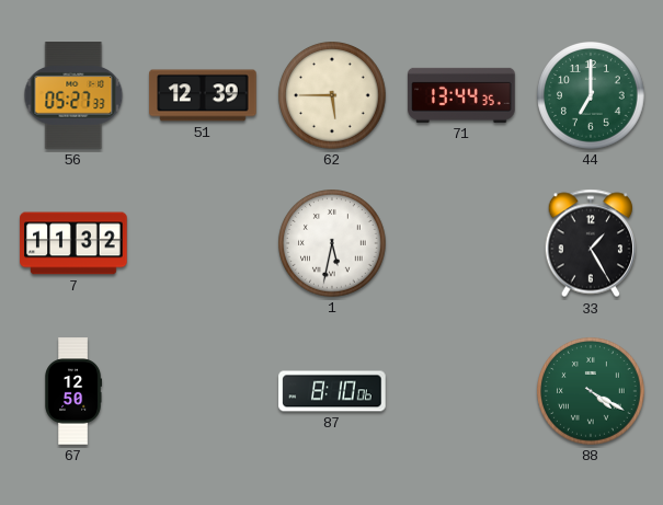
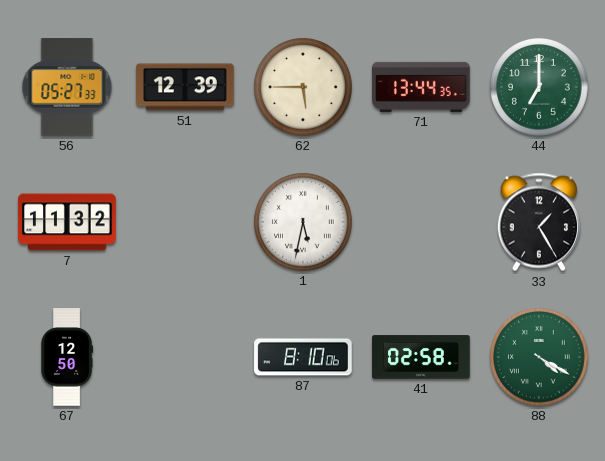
41: none -> 02:58 (421, 357)
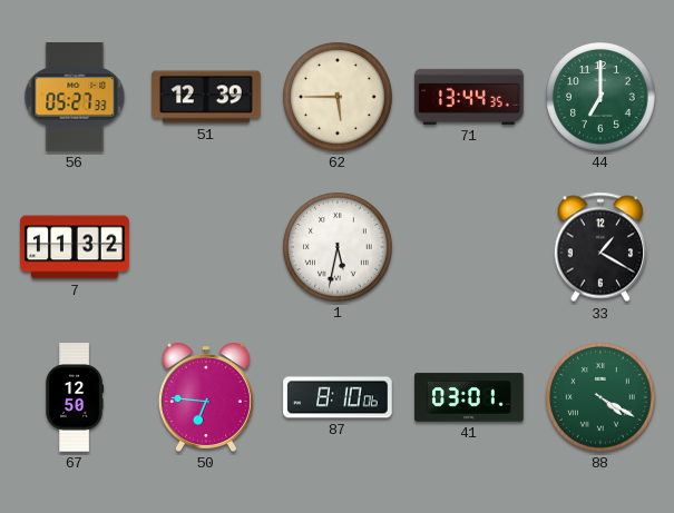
33: 1:25 -> 1:20 (600, 247)
50: none -> 6:46 (206, 397)
41: 02:58 -> 03:01 (469, 397)
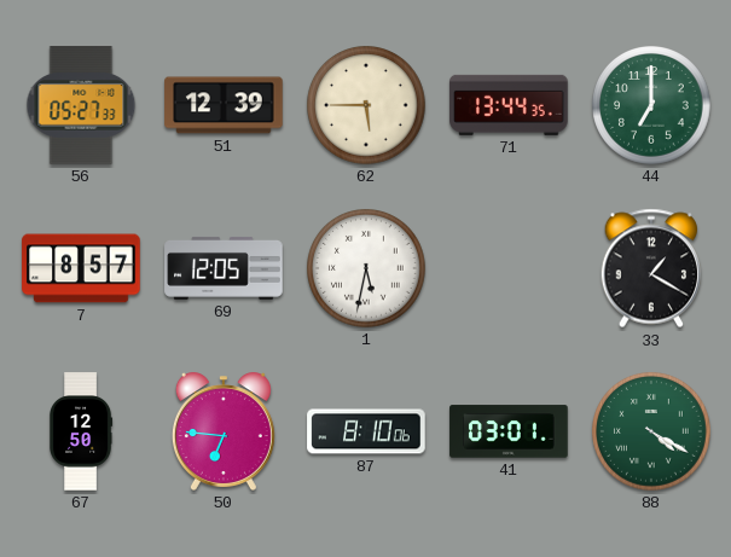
7: 11:32 -> 8:57 (81, 268)
69: none -> 12:05 (224, 268)
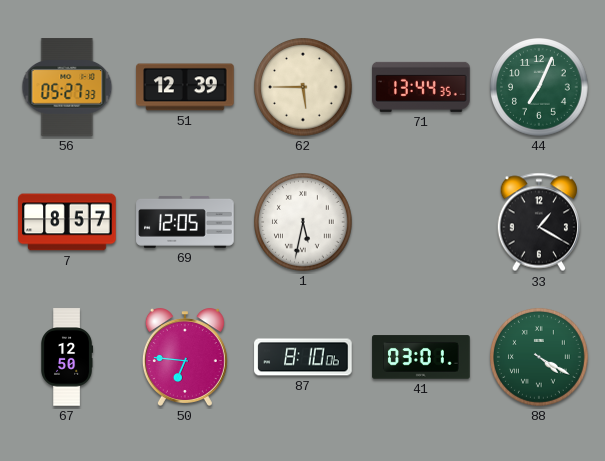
44: 7:00 -> 7:04 (540, 88)
